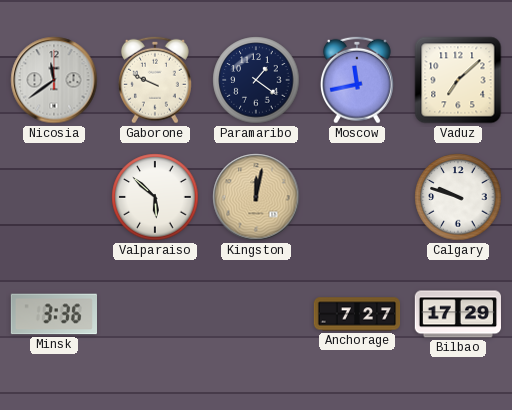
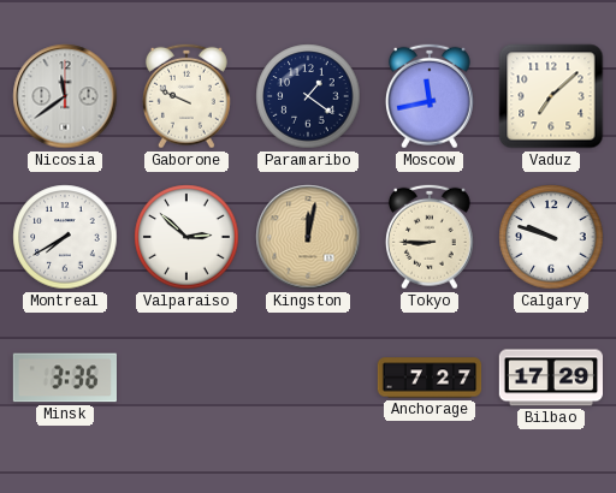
Montreal: none -> 7:40 (65, 237)
Valparaiso: 5:52 -> 2:52 (186, 237)
Tokyo: none -> 8:45 (430, 237)
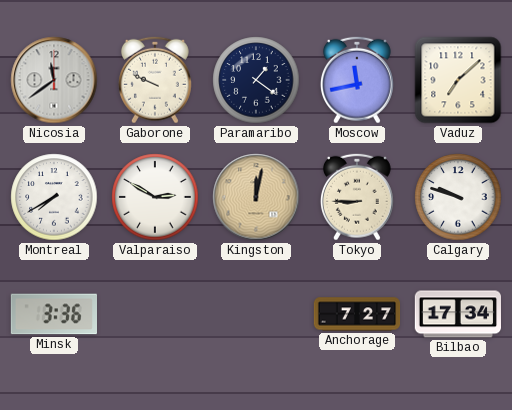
Valparaiso: 2:52 -> 2:50 (155, 197)
Bilbao: 17:29 -> 17:34 (457, 314)
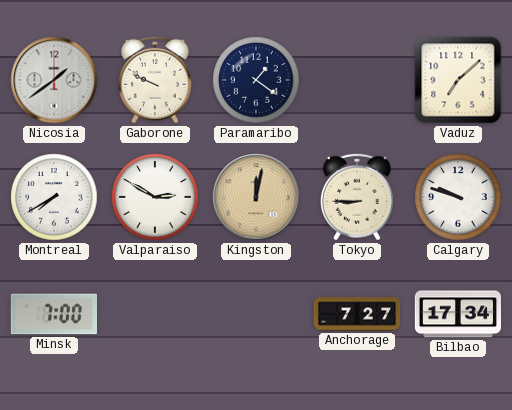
Nicosia: 11:39 -> 1:39 (54, 80)
Moscow: 11:43 -> none (357, 80)
Minsk: 3:36 -> 7:00 (53, 314)
